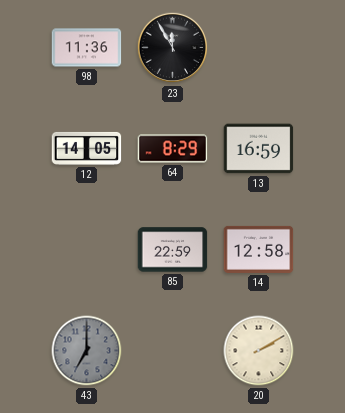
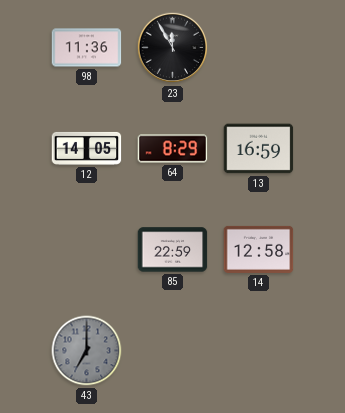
20: 2:10 -> none (259, 351)
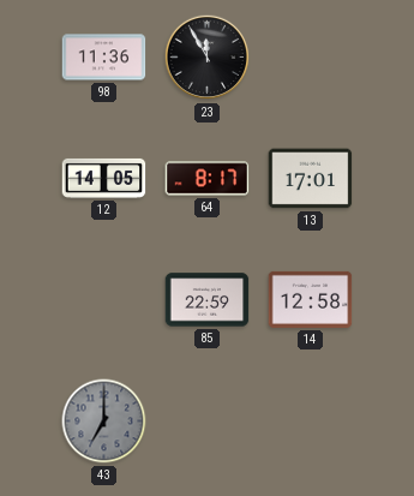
64: 8:29 -> 8:17 (208, 179)
13: 16:59 -> 17:01 (311, 179)
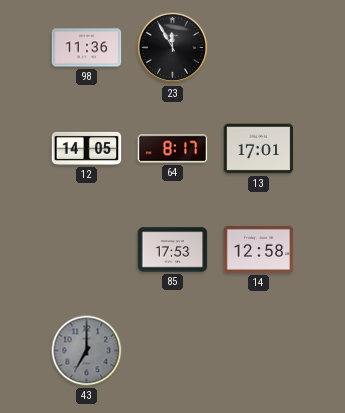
85: 22:59 -> 17:53 (173, 250)
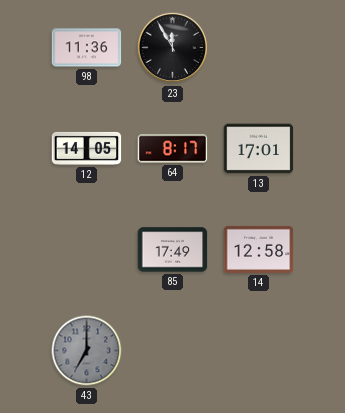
85: 17:53 -> 17:49 (173, 250)
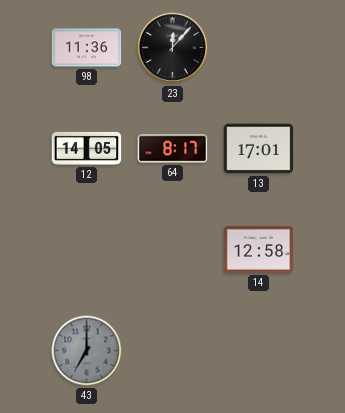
23: 11:55 -> 12:07 (173, 48)
85: 17:49 -> none (173, 250)
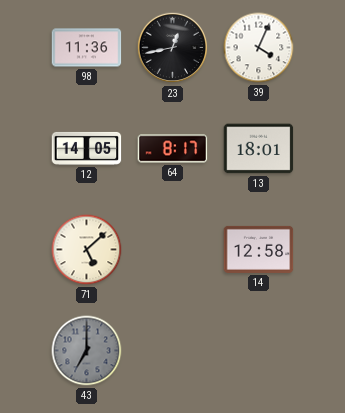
23: 12:07 -> 12:43 (173, 48)
39: none -> 4:04 (259, 48)
13: 17:01 -> 18:01 (259, 149)
71: none -> 5:08 (87, 250)
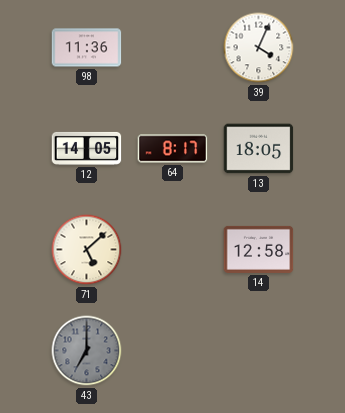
23: 12:43 -> none (173, 48)
13: 18:01 -> 18:05 (259, 149)
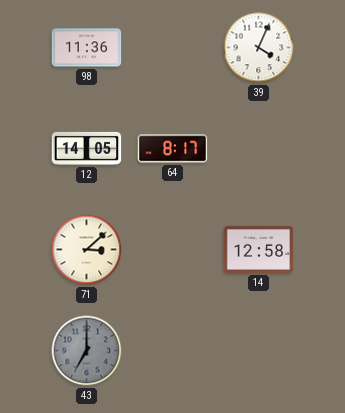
13: 18:05 -> none (259, 149)
71: 5:08 -> 3:08 (87, 250)
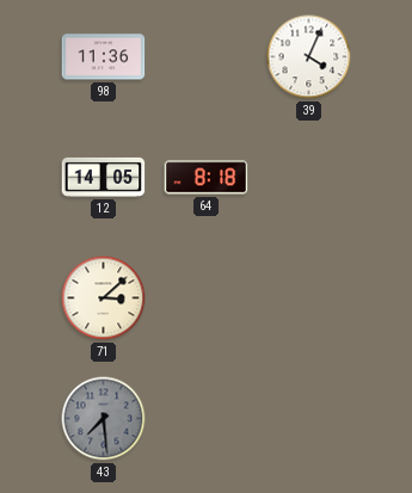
64: 8:17 -> 8:18 (207, 178)
14: 12:58 -> none (259, 249)
43: 7:00 -> 7:29 (104, 419)
